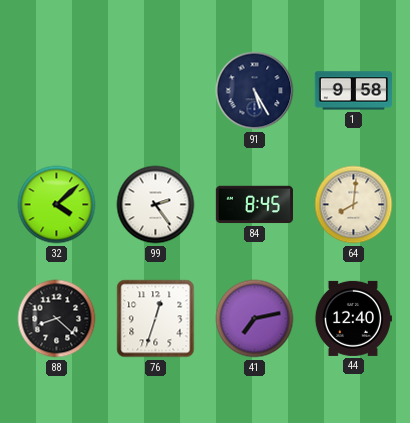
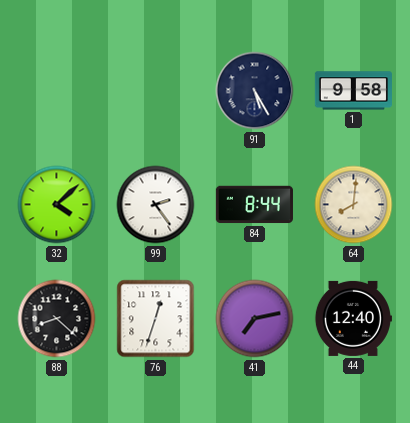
84: 8:45 -> 8:44 (254, 205)
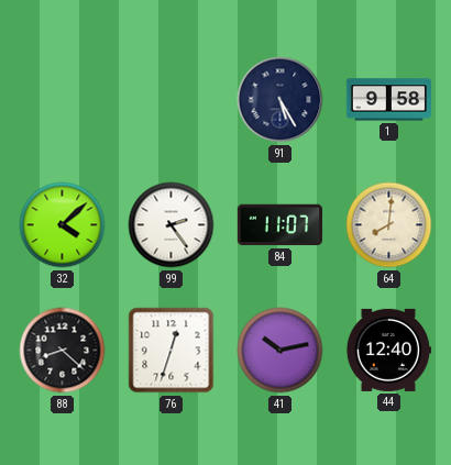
84: 8:44 -> 11:07 (279, 225)
41: 7:13 -> 10:13 (280, 351)
